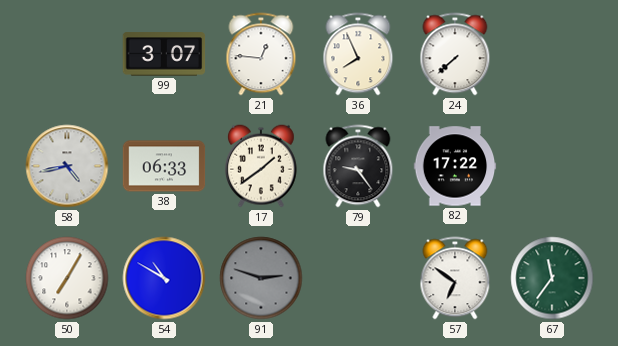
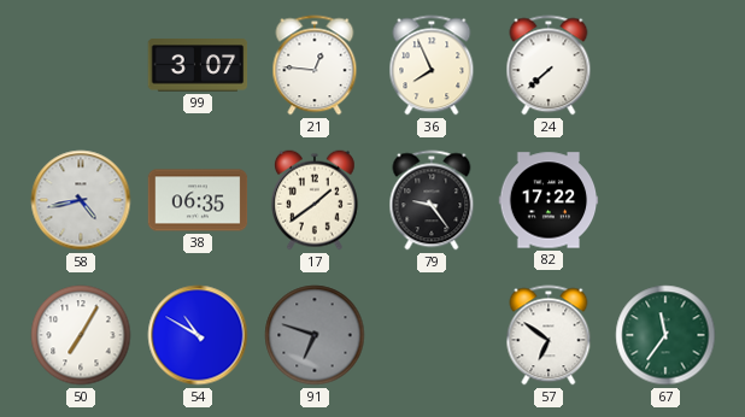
38: 06:33 -> 06:35 (198, 200)
91: 2:48 -> 6:48 (315, 335)
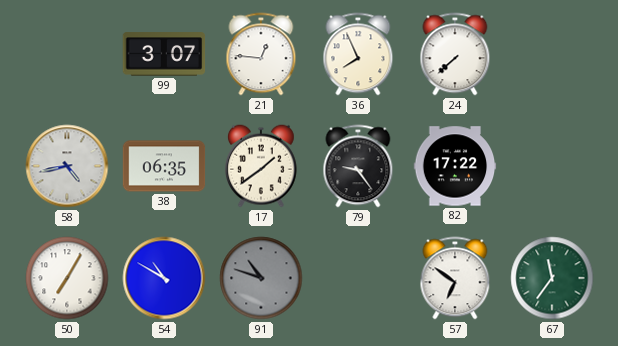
91: 6:48 -> 10:48 (261, 278)
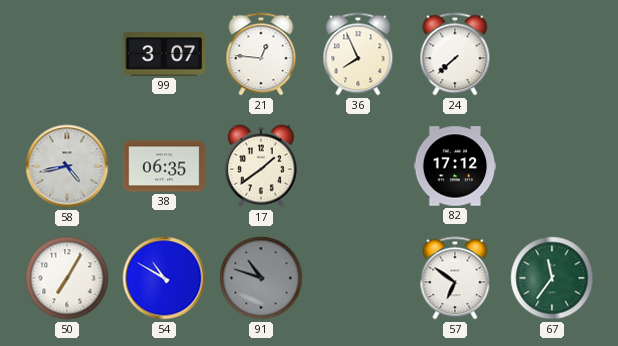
79: 9:24 -> none (358, 166)
82: 17:22 -> 17:12 (455, 166)
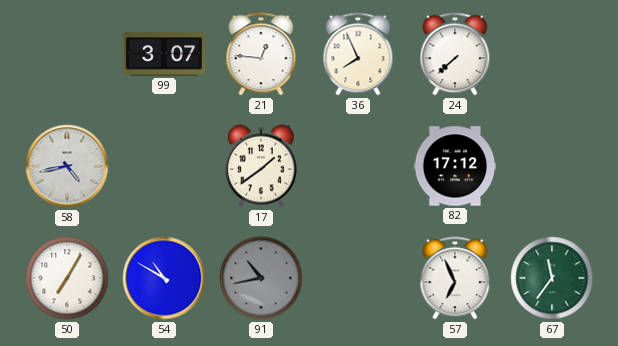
38: 06:35 -> none (164, 166)
91: 10:48 -> 10:43 (261, 278)
57: 6:51 -> 6:56 (455, 278)
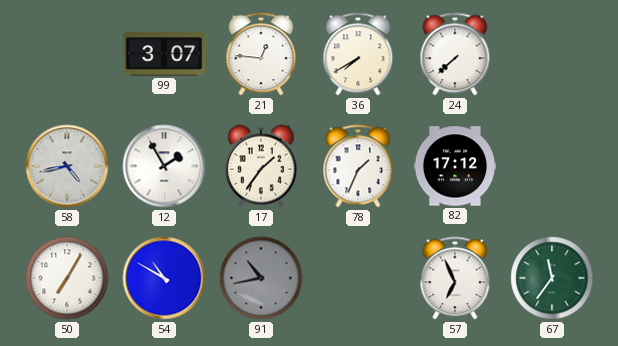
36: 7:56 -> 7:40 (358, 54)
12: none -> 1:55 (164, 166)
17: 1:39 -> 1:36 (261, 166)
78: none -> 1:34 (358, 166)
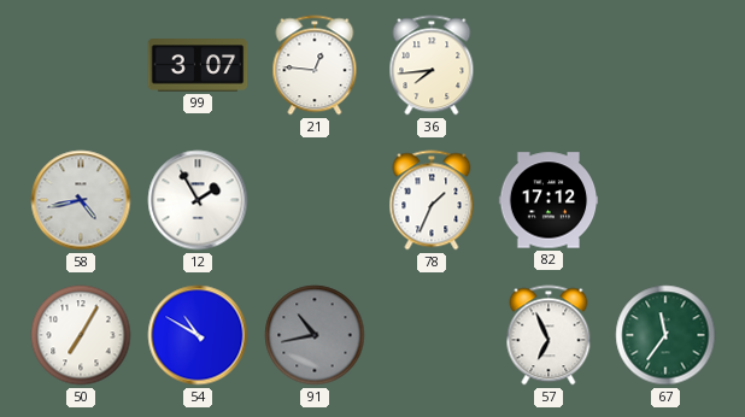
36: 7:40 -> 7:44 (432, 65)
24: 7:38 -> none (455, 54)
17: 1:36 -> none (261, 166)
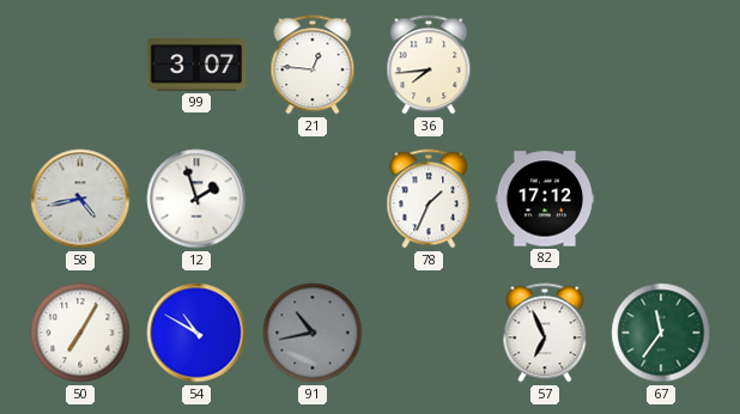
12: 1:55 -> 1:57 (196, 199)
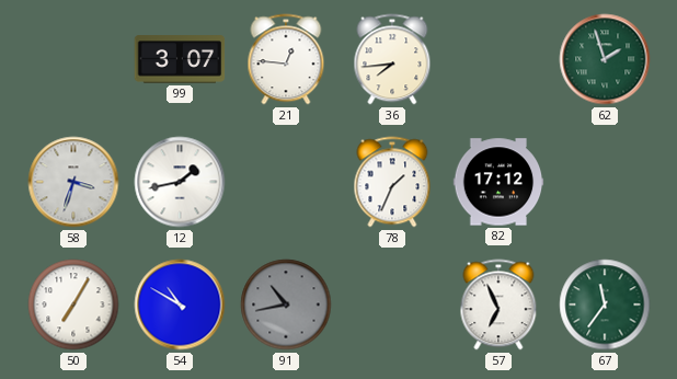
62: none -> 1:57 (605, 59)
58: 4:43 -> 3:33 (73, 182)
12: 1:57 -> 1:43 (180, 182)
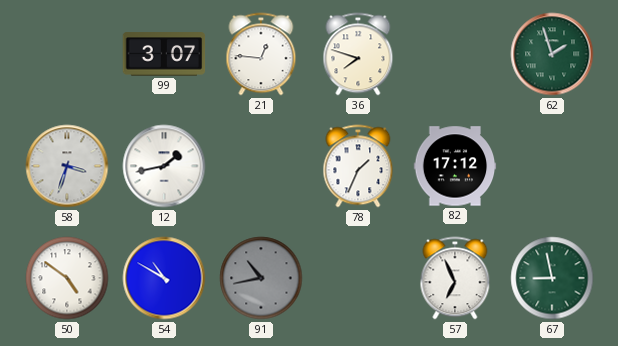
36: 7:44 -> 7:48 (358, 54)
50: 7:05 -> 4:51 (67, 278)
67: 11:36 -> 8:58 (552, 278)
